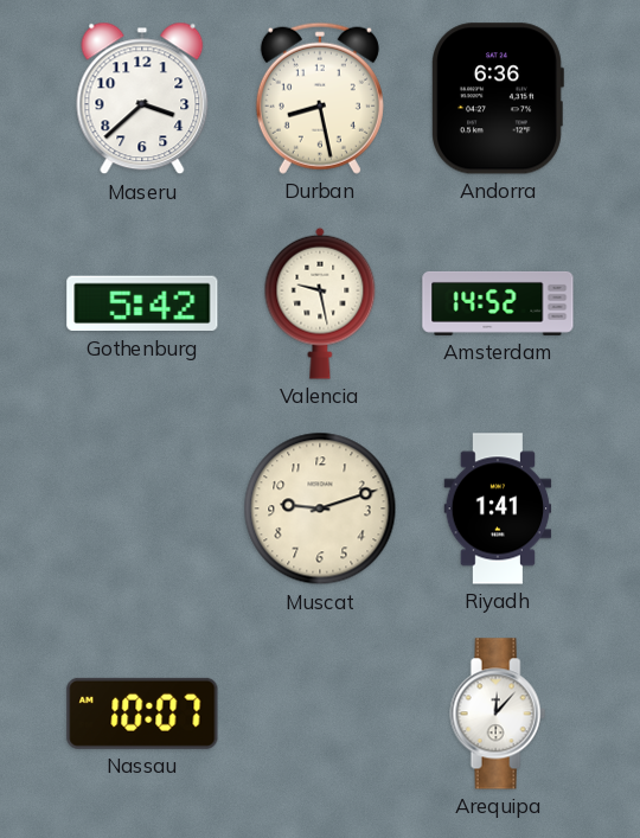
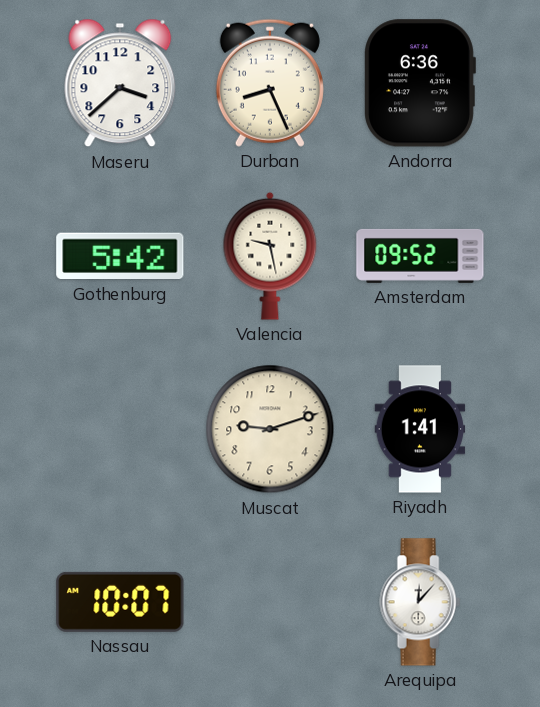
Durban: 8:28 -> 8:26 (270, 83)
Amsterdam: 14:52 -> 09:52 (420, 256)
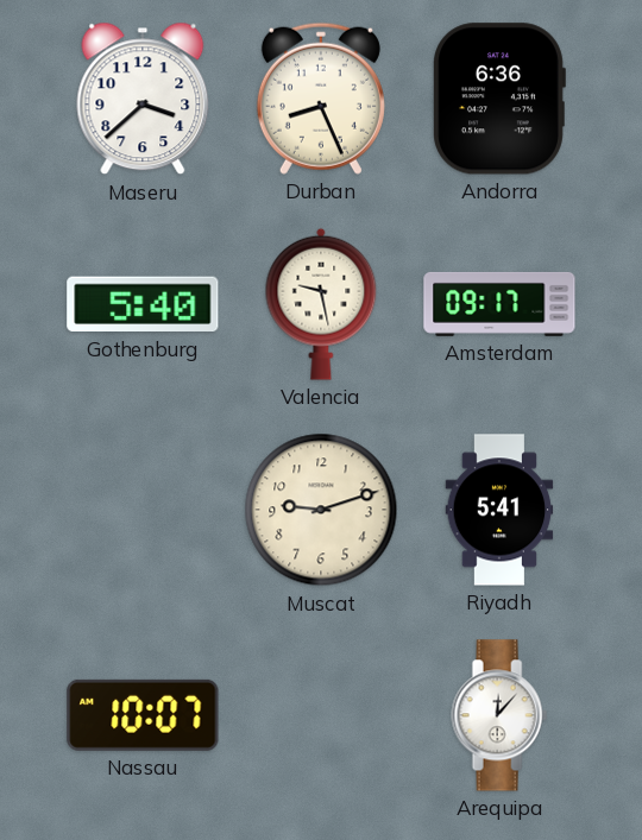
Gothenburg: 5:42 -> 5:40 (143, 304)
Amsterdam: 09:52 -> 09:17 (499, 304)
Riyadh: 1:41 -> 5:41 (499, 510)
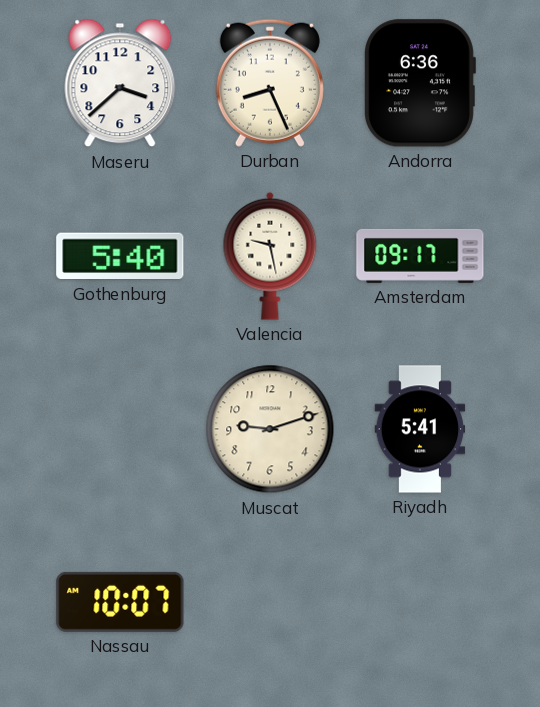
Arequipa: 12:07 -> none (499, 715)
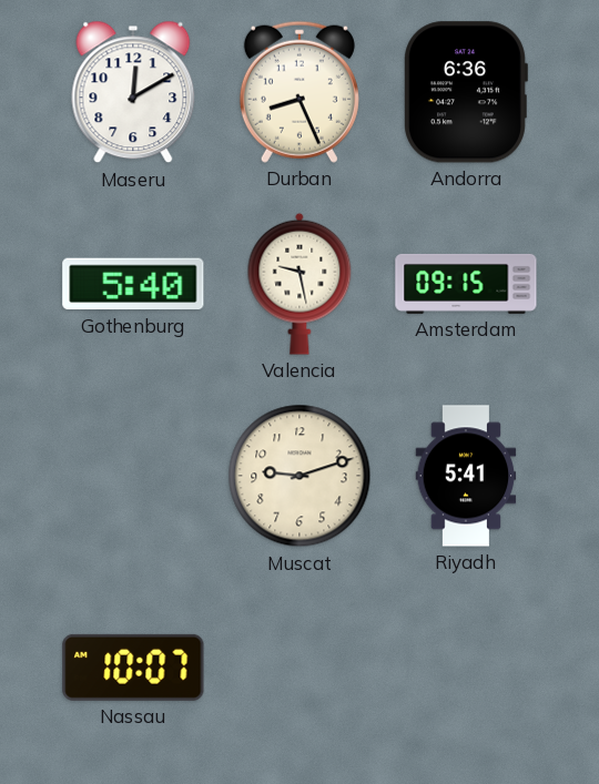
Maseru: 3:38 -> 12:10 (133, 92)
Amsterdam: 09:17 -> 09:15 (466, 284)
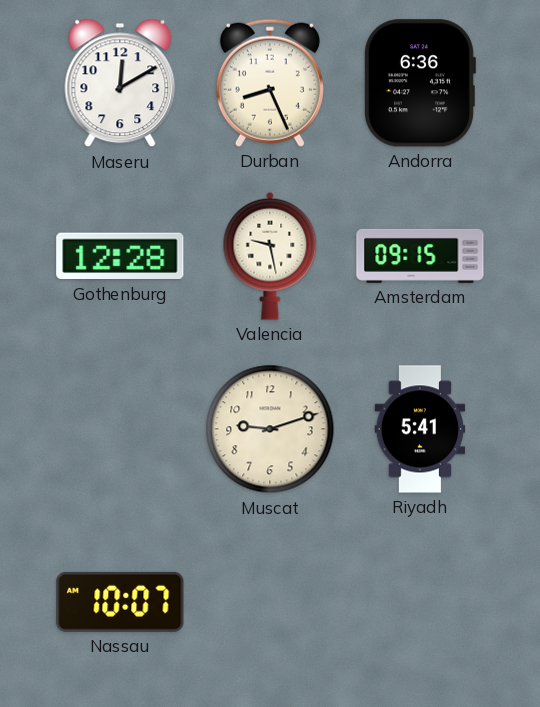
Gothenburg: 5:40 -> 12:28 (120, 256)
